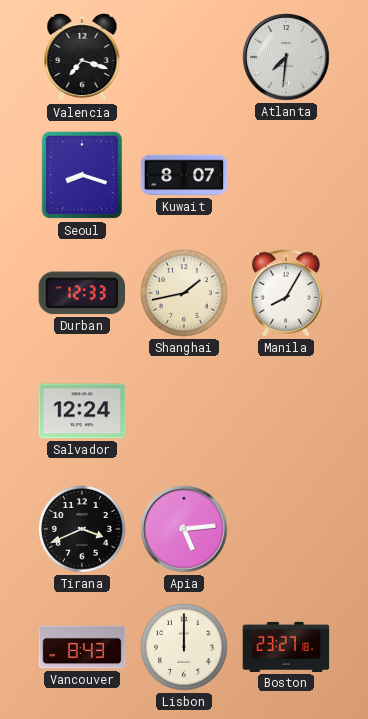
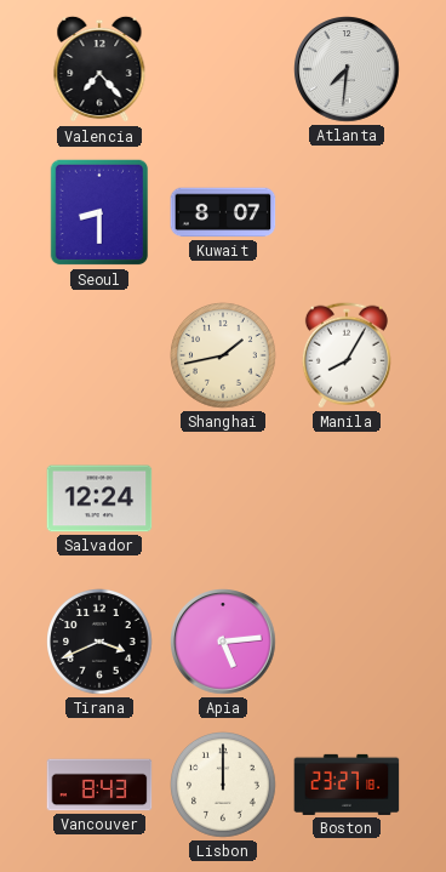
Valencia: 7:18 -> 7:23 (99, 69)
Seoul: 8:18 -> 8:30 (99, 212)
Durban: 12:33 -> none (82, 293)
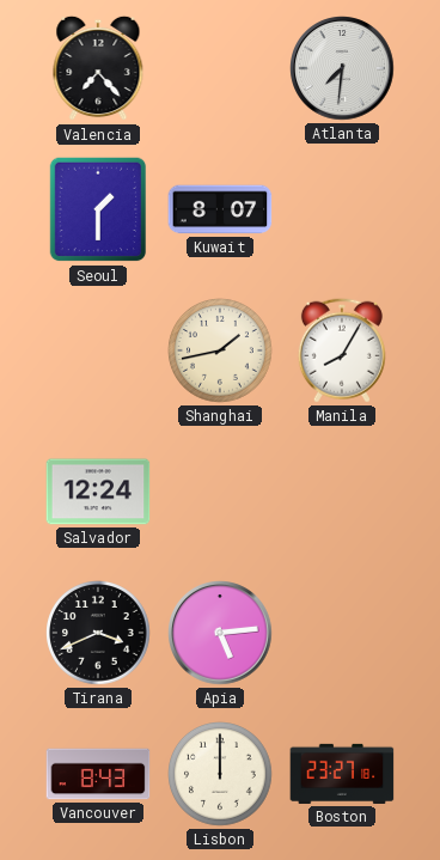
Seoul: 8:30 -> 1:30 (98, 209)
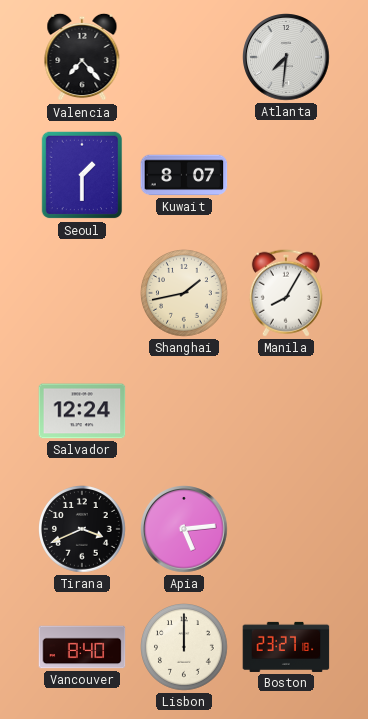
Vancouver: 8:43 -> 8:40 (82, 647)
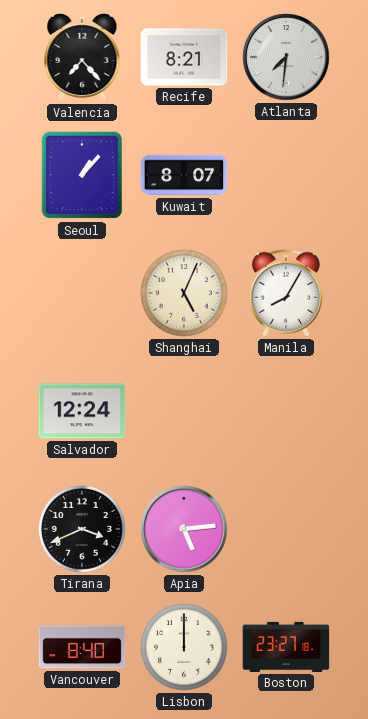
Recife: none -> 8:21 (184, 57)
Seoul: 1:30 -> 1:07 (82, 175)
Shanghai: 1:43 -> 5:04 (185, 294)
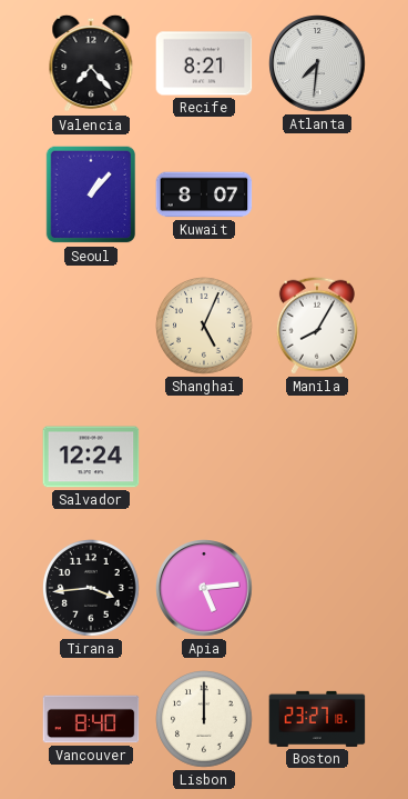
Tirana: 3:41 -> 3:44 (92, 589)
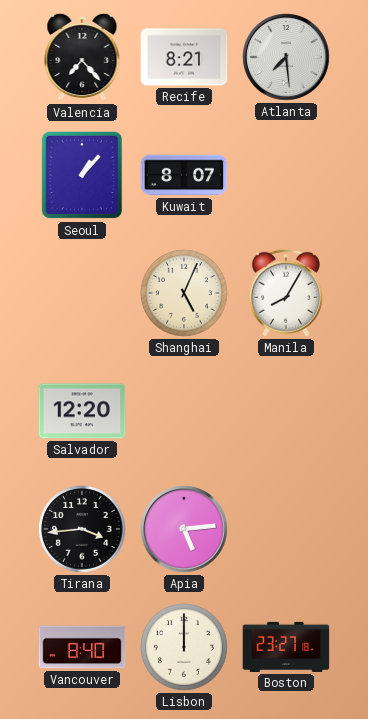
Atlanta: 7:31 -> 7:29 (286, 57)
Salvador: 12:24 -> 12:20 (82, 411)
